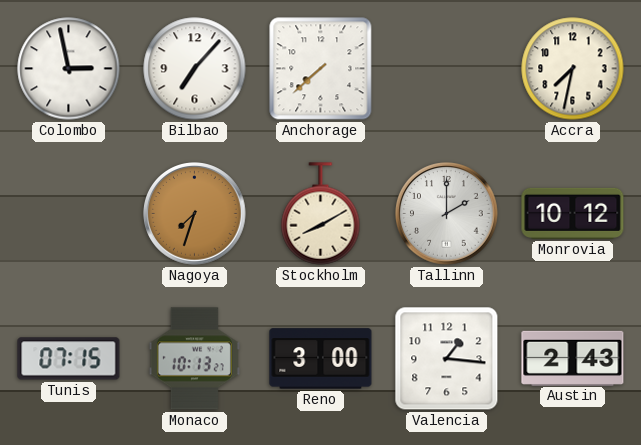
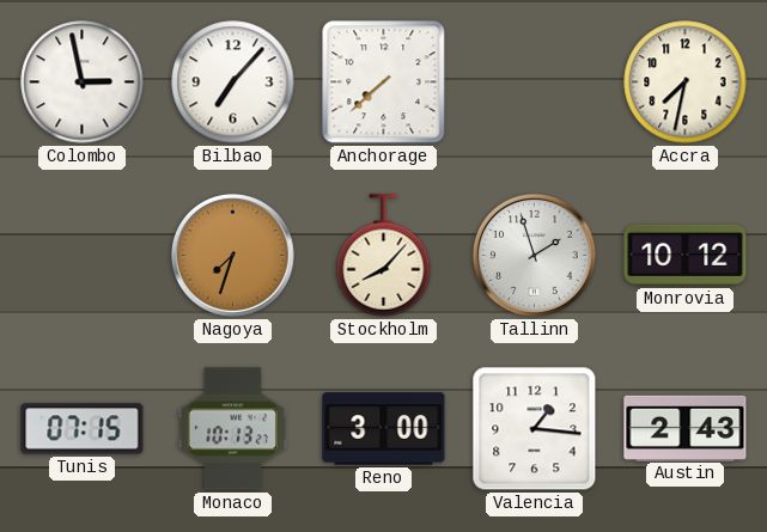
Stockholm: 8:10 -> 8:07 (384, 256)
Tallinn: 2:00 -> 1:57 (535, 256)
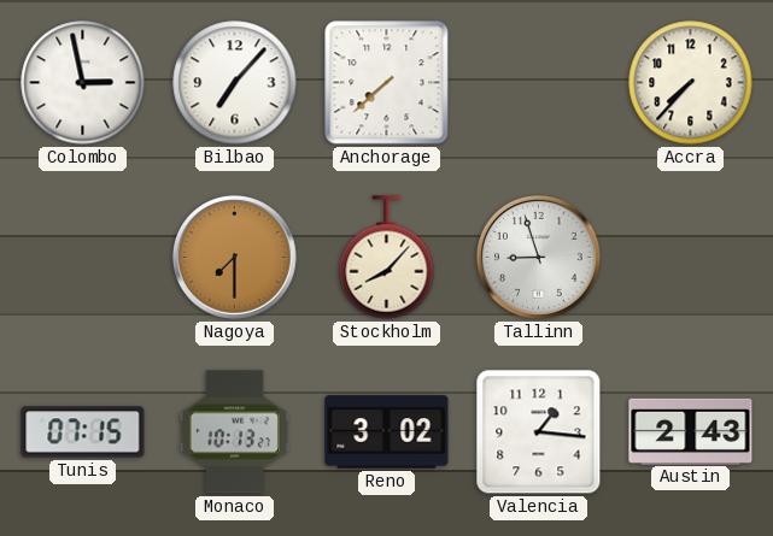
Accra: 7:32 -> 7:37 (691, 83)
Nagoya: 7:33 -> 7:30 (235, 258)
Tallinn: 1:57 -> 8:57 (539, 258)
Monrovia: 10:12 -> none (686, 255)
Reno: 3:00 -> 3:02 (387, 432)
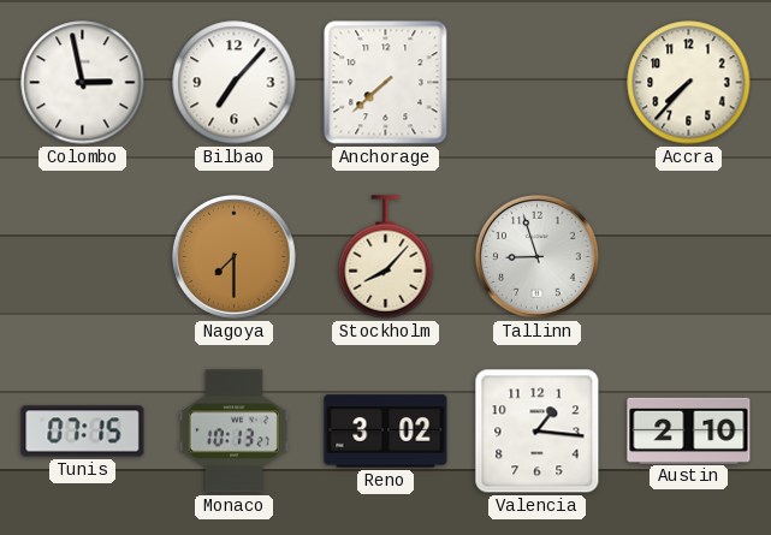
Austin: 2:43 -> 2:10 (689, 430)
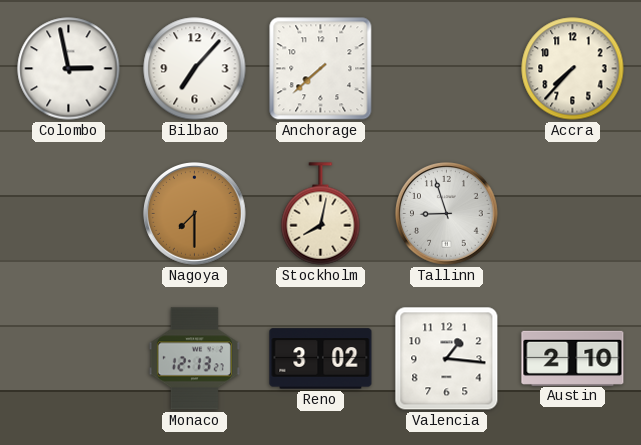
Stockholm: 8:07 -> 8:02 (321, 214)
Tunis: 07:15 -> none (83, 432)
Monaco: 10:13 -> 12:13 (194, 359)
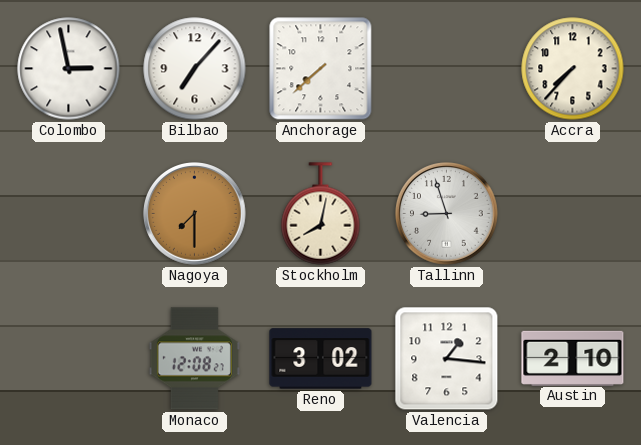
Monaco: 12:13 -> 12:08 (194, 359)
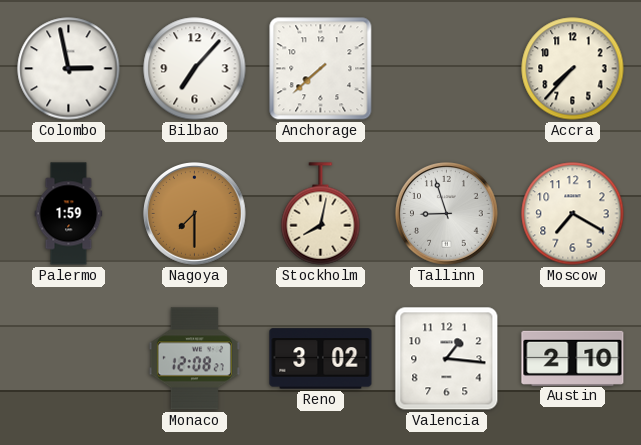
Palermo: none -> 1:59 (69, 214)
Moscow: none -> 7:20 (573, 214)
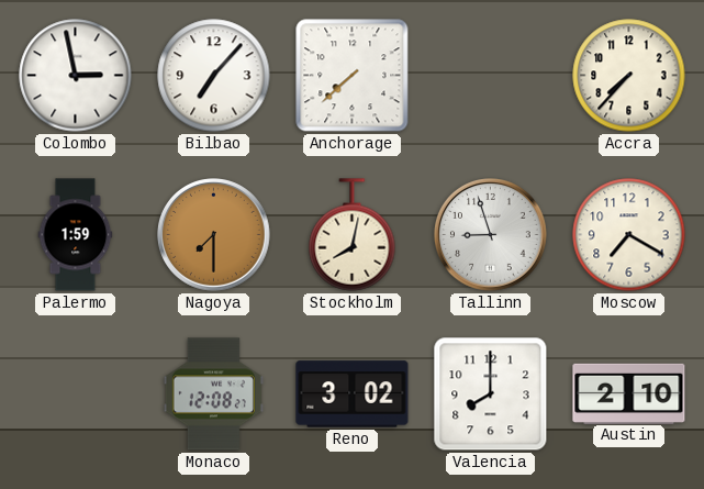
Valencia: 1:16 -> 8:00 (491, 394)
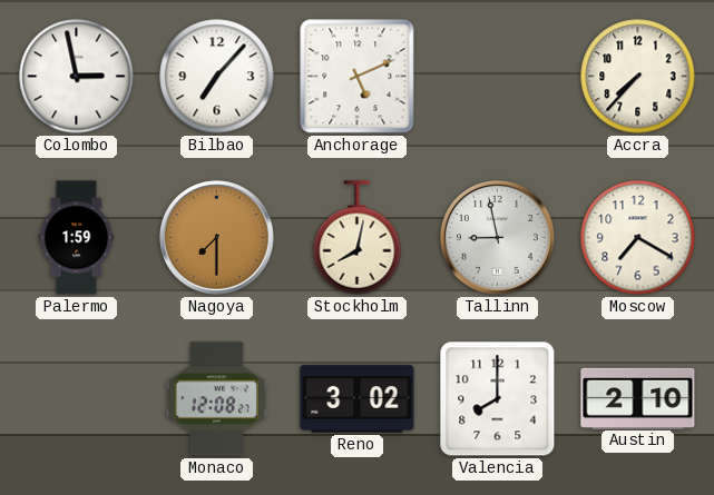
Anchorage: 7:38 -> 5:11 (358, 77)
Tallinn: 8:57 -> 8:58 (498, 238)
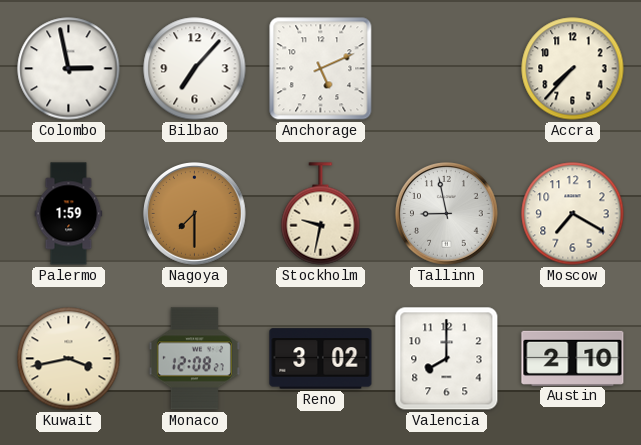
Stockholm: 8:02 -> 9:32 (321, 214)
Kuwait: none -> 3:43 (69, 359)
